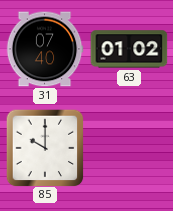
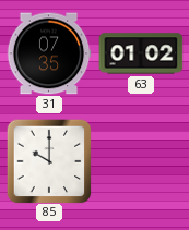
31: 07:40 -> 07:35 (49, 53)
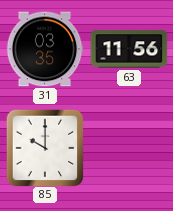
31: 07:35 -> 03:35 (45, 49)
63: 01:02 -> 11:56 (129, 49)
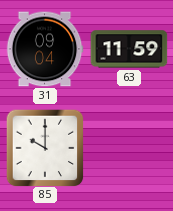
31: 03:35 -> 09:04 (45, 49)
63: 11:56 -> 11:59 (129, 49)
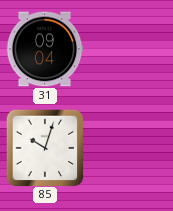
63: 11:59 -> none (129, 49)
85: 10:00 -> 10:03 (45, 148)
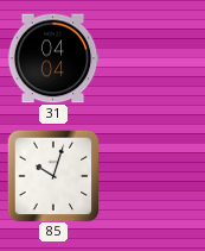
31: 09:04 -> 04:04 (53, 58)
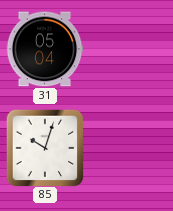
31: 04:04 -> 05:04 (45, 49)
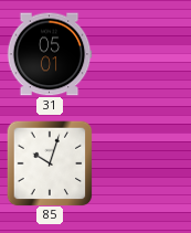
31: 05:04 -> 05:01 (50, 54)
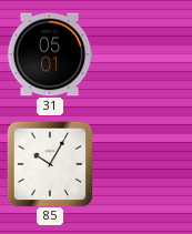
85: 10:03 -> 10:05 (50, 164)
